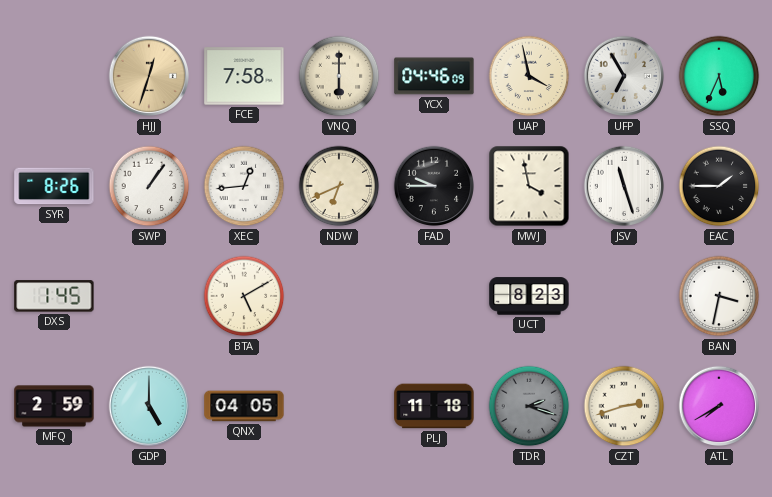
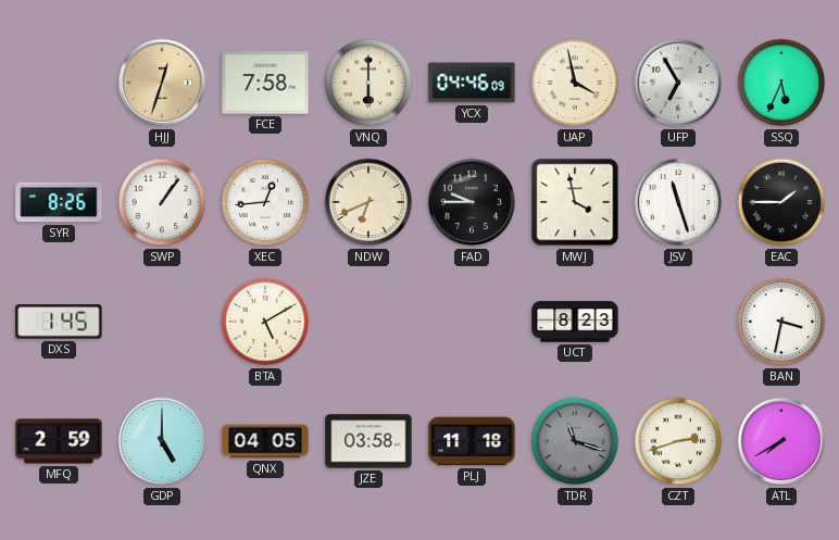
JZE: none -> 03:58 (368, 441)
TDR: 2:18 -> 11:18 (575, 441)
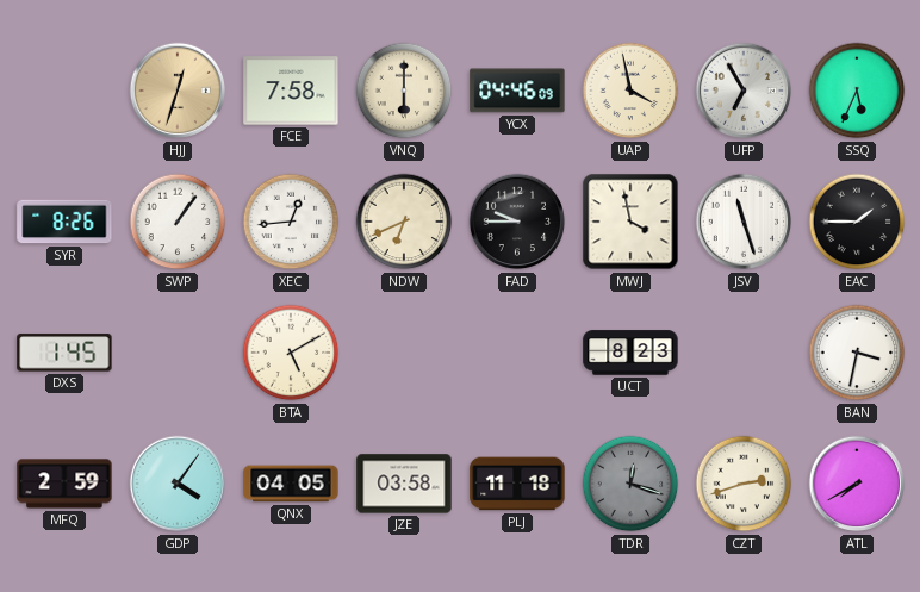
GDP: 5:00 -> 4:06 (178, 484)
TDR: 11:18 -> 12:18 (630, 484)
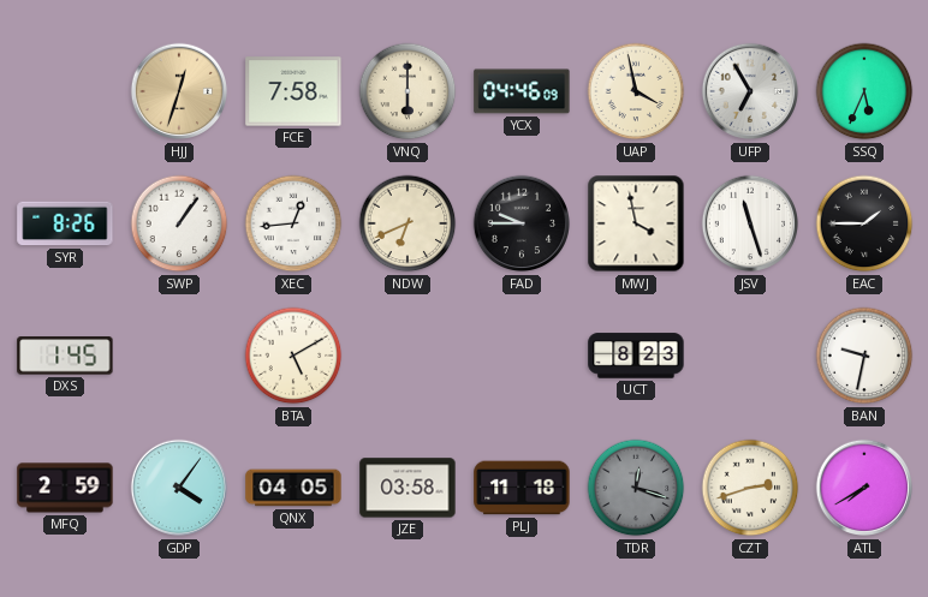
BAN: 3:32 -> 9:32 (864, 356)
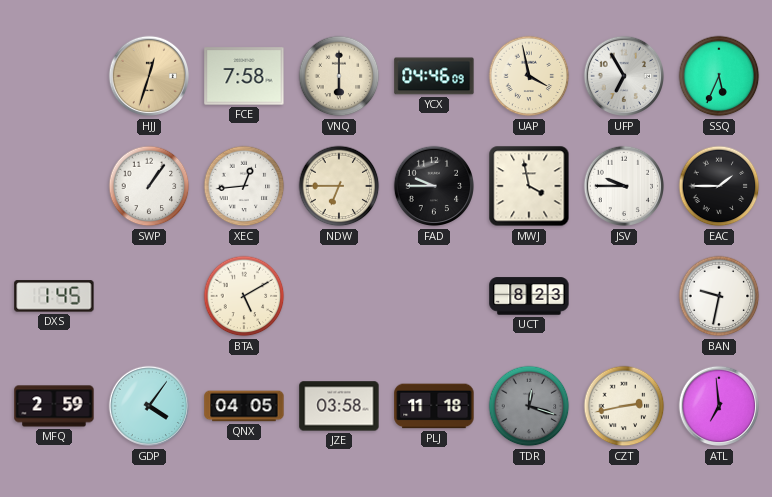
SYR: 8:26 -> none (65, 223)
NDW: 6:41 -> 6:45 (339, 186)
JSV: 11:27 -> 9:45 (624, 186)
CZT: 2:42 -> 2:43 (624, 406)
ATL: 7:40 -> 6:59 (719, 406)
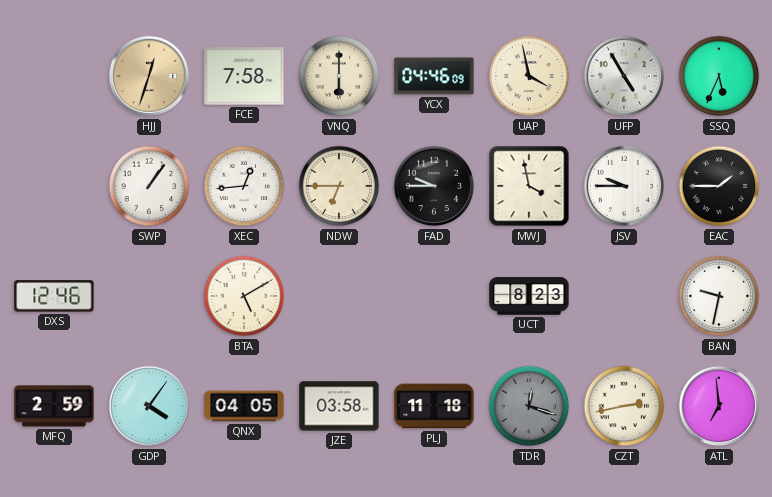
UFP: 6:55 -> 4:55 (624, 76)
DXS: 1:45 -> 12:46 (54, 296)
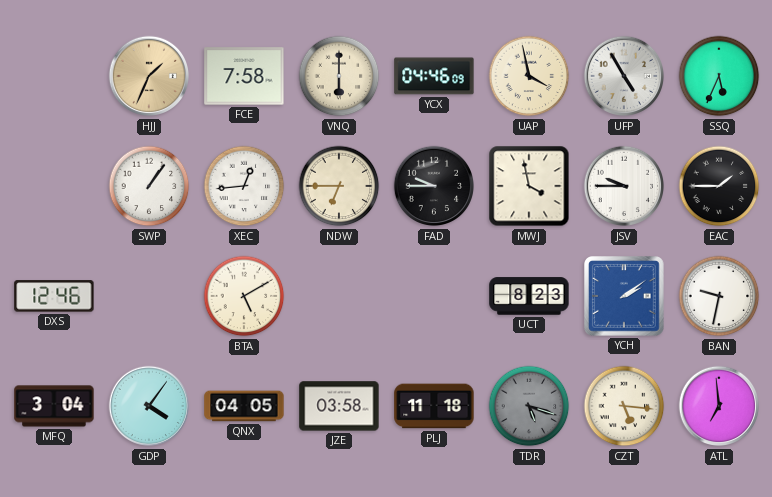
HJJ: 12:33 -> 1:34 (149, 76)
YCH: none -> 2:09 (624, 296)
MFQ: 2:59 -> 3:04 (54, 406)
TDR: 12:18 -> 5:18 (529, 406)
CZT: 2:43 -> 5:16 (624, 406)
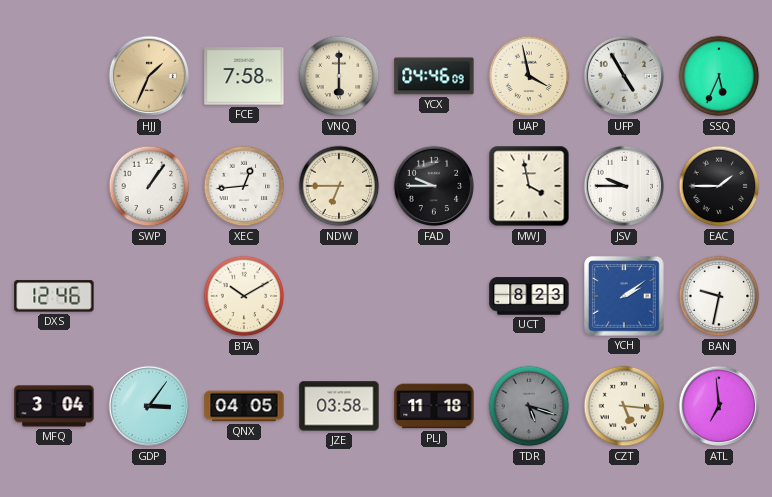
BTA: 5:10 -> 10:10 (244, 296)
GDP: 4:06 -> 3:06 (149, 406)
